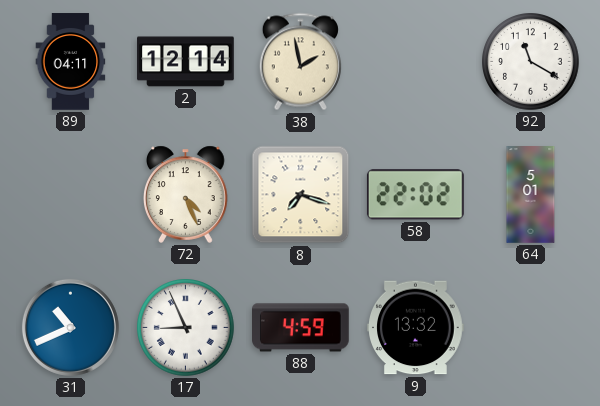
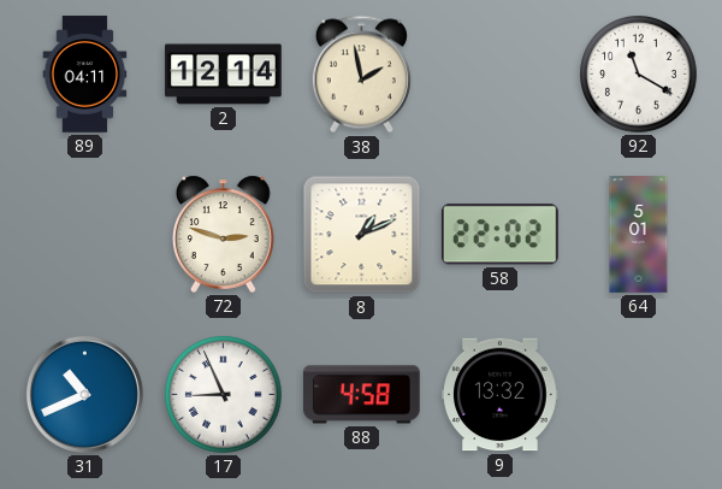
72: 4:26 -> 2:48 (223, 234)
8: 7:18 -> 1:11 (362, 235)
88: 4:59 -> 4:58 (362, 395)
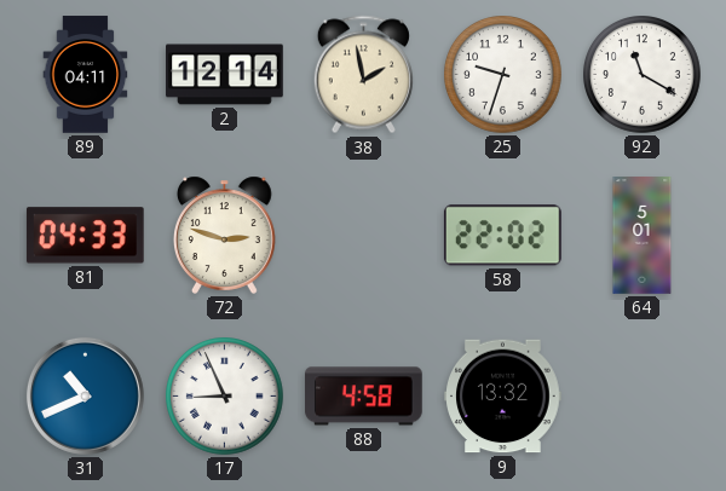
25: none -> 9:33 (503, 75)
81: none -> 04:33 (85, 236)
8: 1:11 -> none (362, 235)
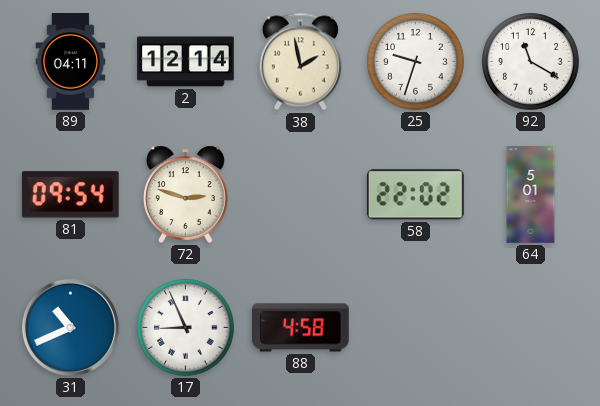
81: 04:33 -> 09:54 (70, 195)
9: 13:32 -> none (503, 397)
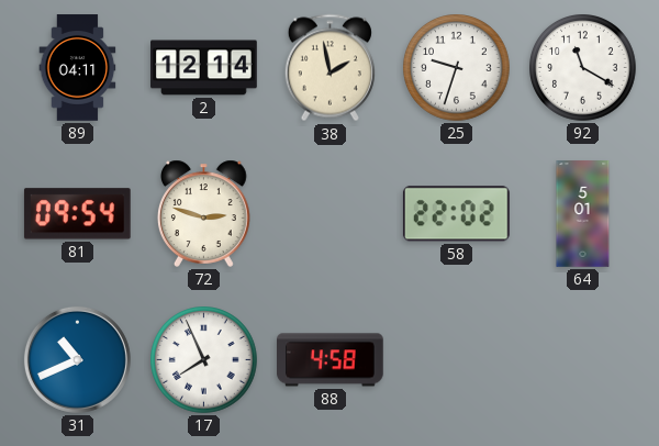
17: 8:56 -> 7:56 (204, 360)
